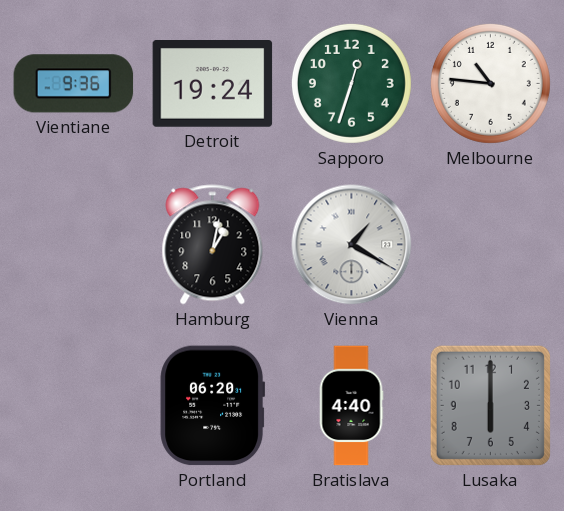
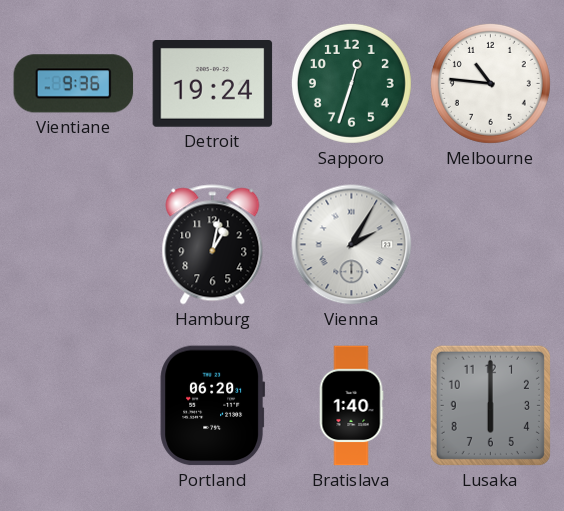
Vienna: 1:20 -> 2:05 (352, 245)
Bratislava: 4:40 -> 1:40 (351, 406)
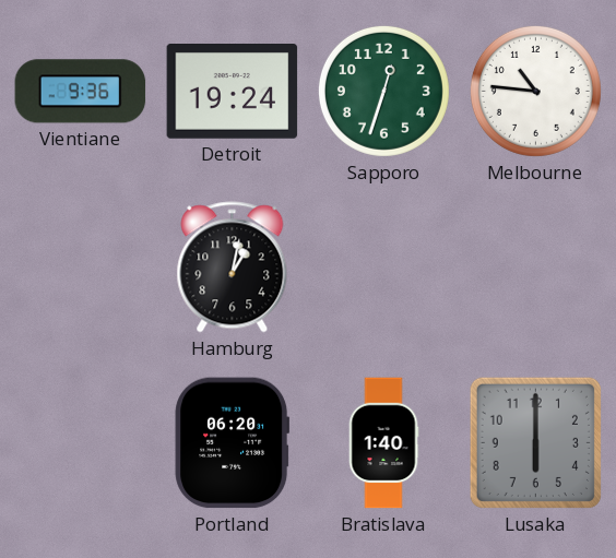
Vienna: 2:05 -> none (352, 245)
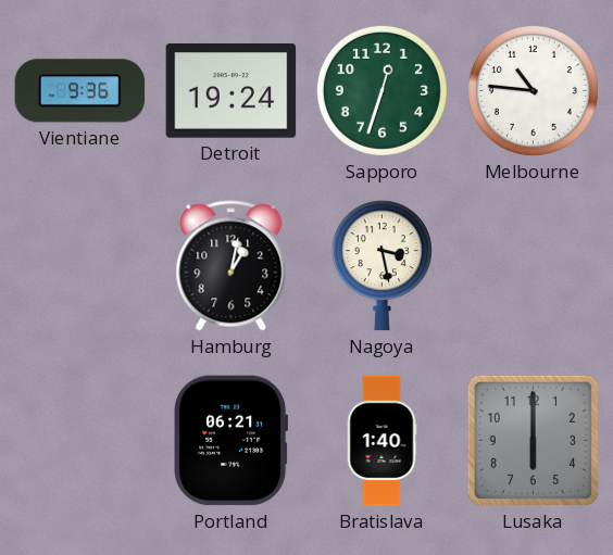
Nagoya: none -> 3:28 (381, 266)
Portland: 06:20 -> 06:21 (232, 441)
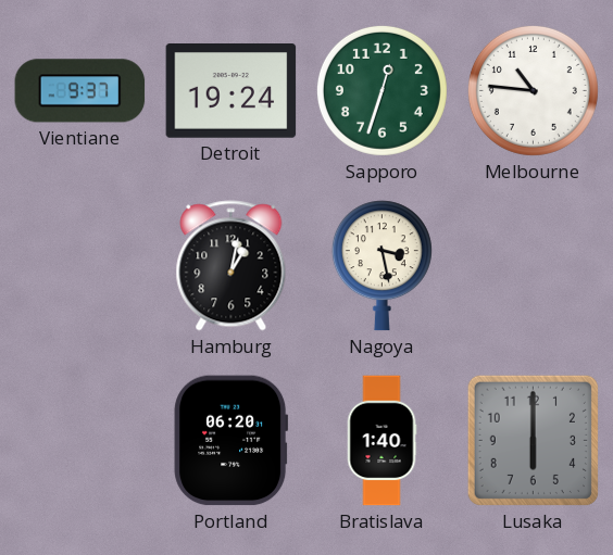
Vientiane: 9:36 -> 9:37 (80, 91)
Portland: 06:21 -> 06:20 (232, 441)
